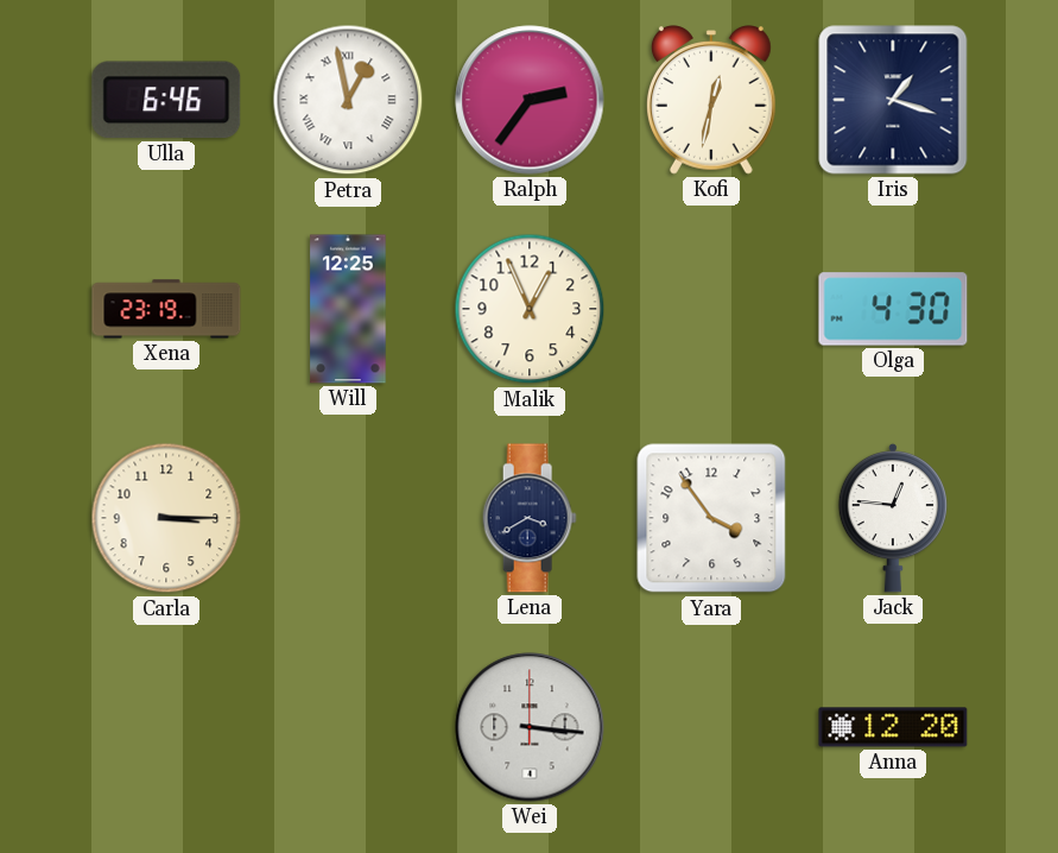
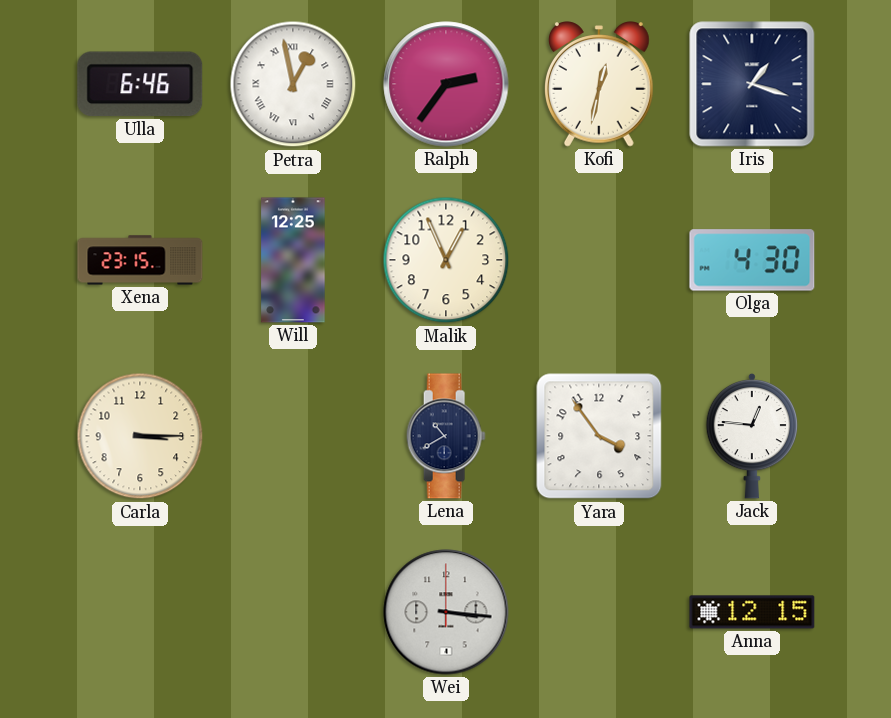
Xena: 23:19 -> 23:15 (140, 260)
Lena: 3:40 -> 10:40 (446, 436)
Anna: 12:20 -> 12:15 (752, 612)
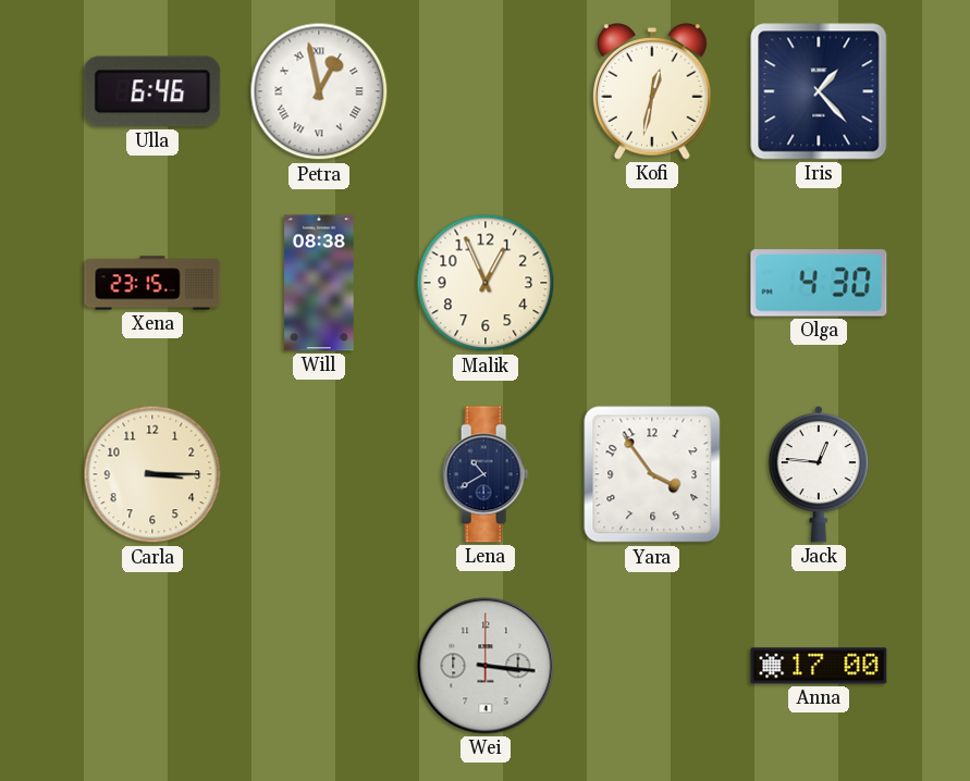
Ralph: 2:36 -> none (446, 84)
Iris: 1:18 -> 1:23 (819, 91)
Will: 12:25 -> 08:38 (319, 283)
Anna: 12:15 -> 17:00 (819, 666)
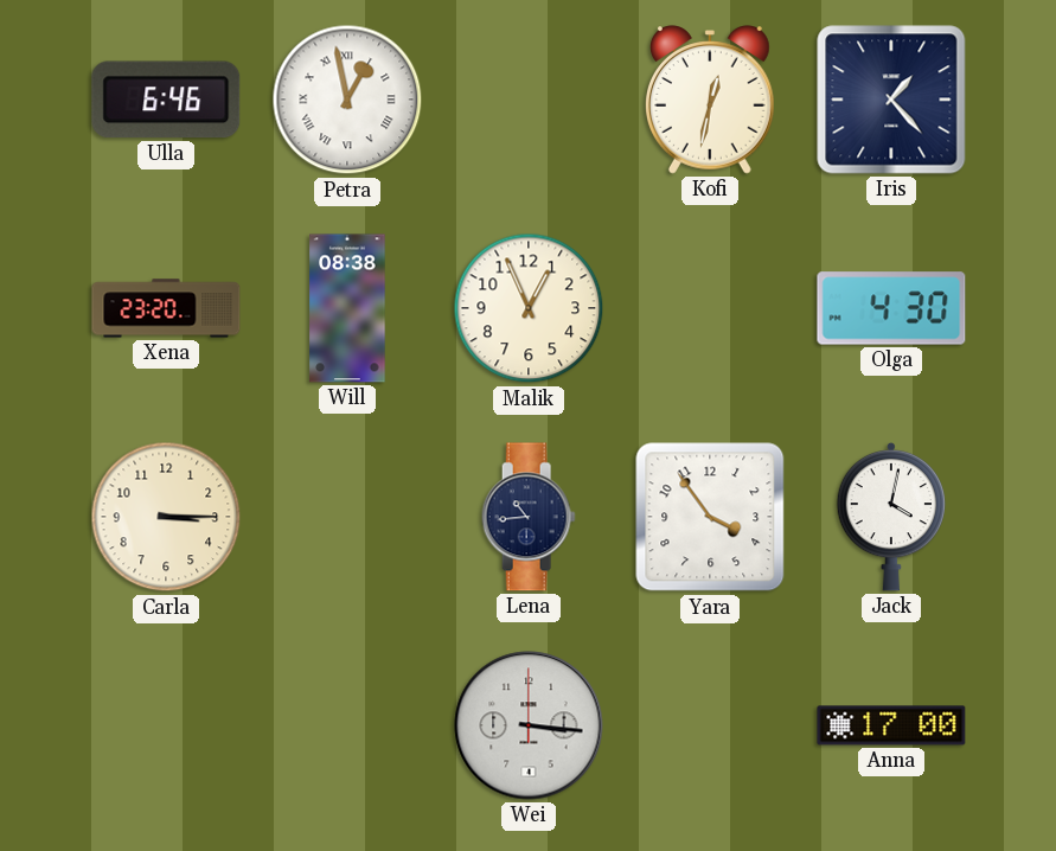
Xena: 23:15 -> 23:20 (166, 308)
Lena: 10:40 -> 10:44 (529, 517)
Jack: 12:46 -> 4:02 (891, 517)
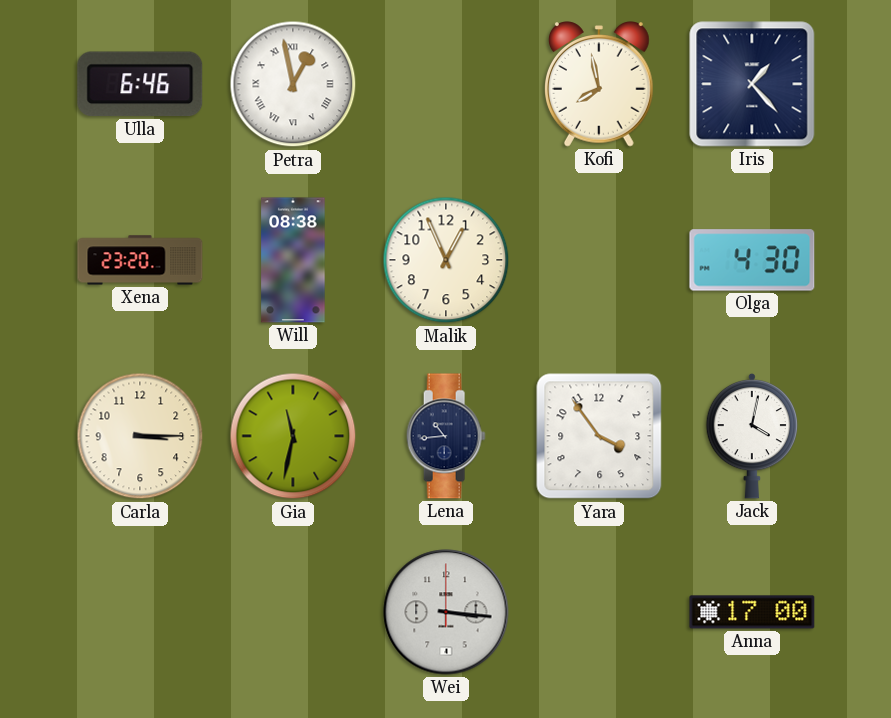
Kofi: 12:32 -> 7:58 (600, 84)
Gia: none -> 11:32 (293, 436)
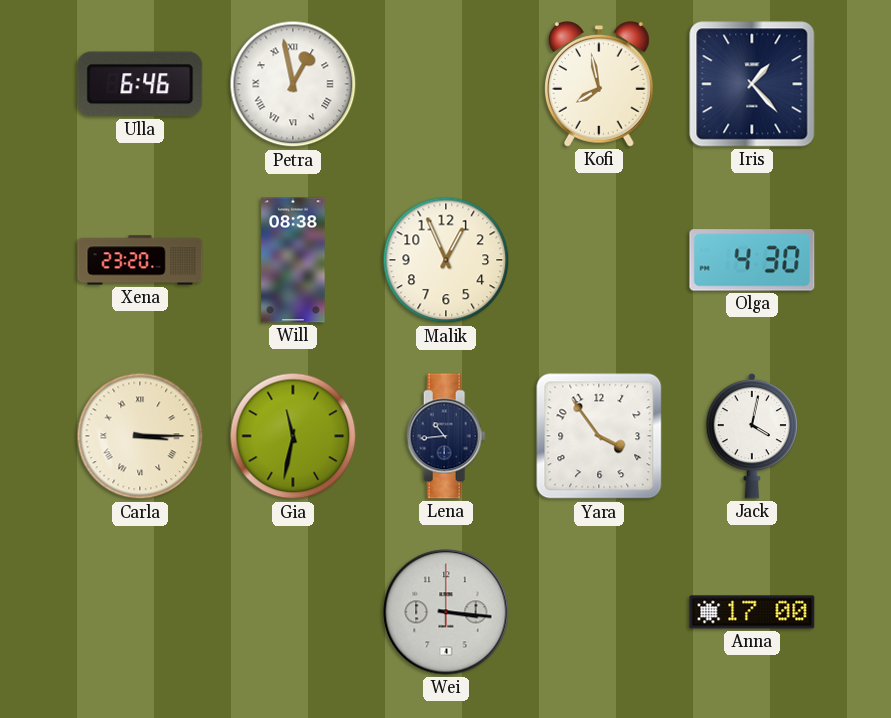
Carla numerals: Arabic -> Roman (140, 436)
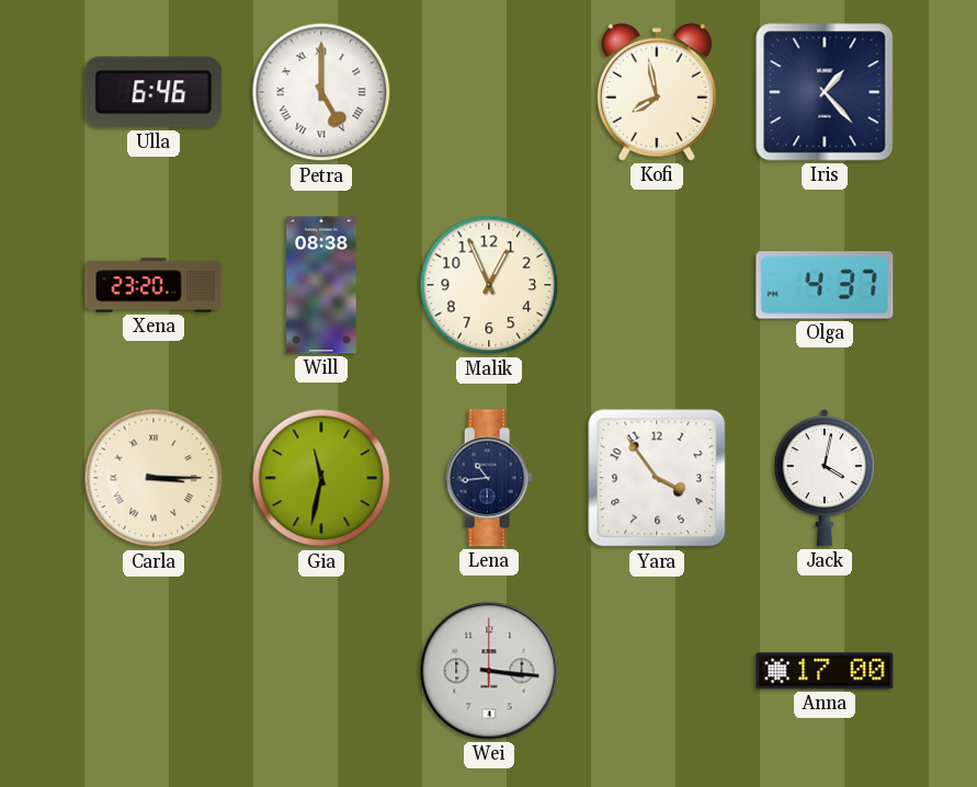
Petra: 12:58 -> 5:00 (321, 92)
Olga: 4:30 -> 4:37 (825, 285)
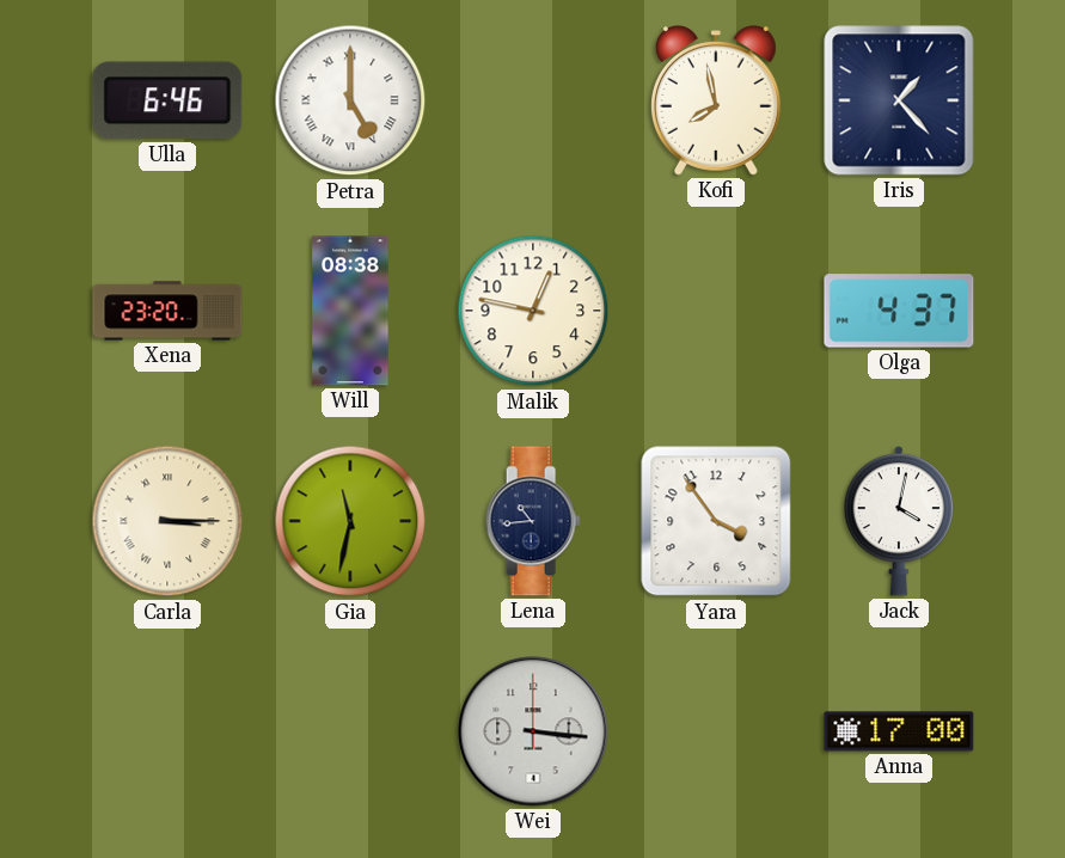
Malik: 12:56 -> 12:47 (533, 311)
